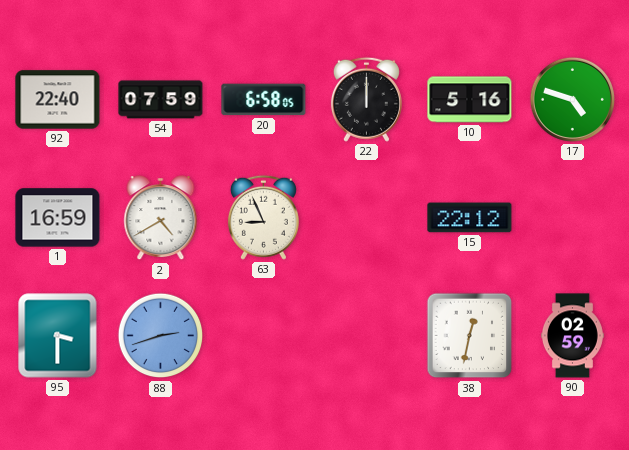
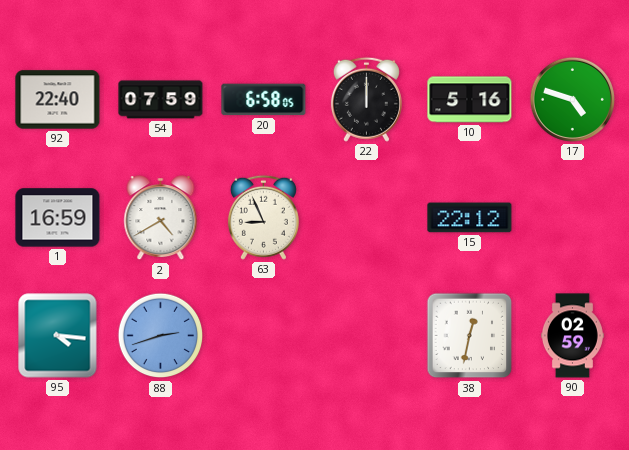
95: 3:30 -> 4:16 (58, 336)
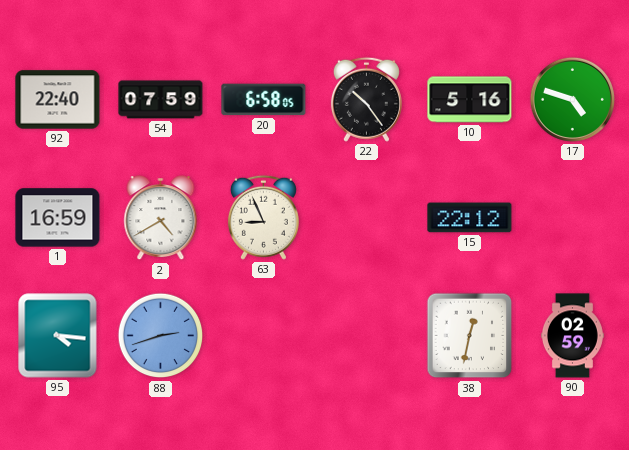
22: 12:00 -> 10:24 (366, 99)
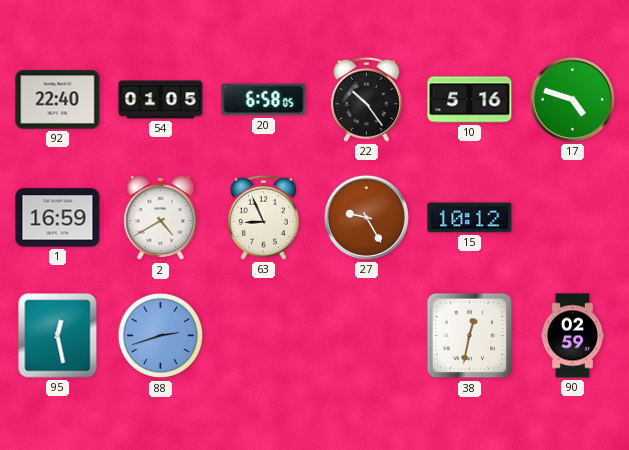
54: 07:59 -> 01:05 (161, 100)
27: none -> 9:25 (366, 217)
15: 22:12 -> 10:12 (470, 218)
95: 4:16 -> 12:28 (58, 336)
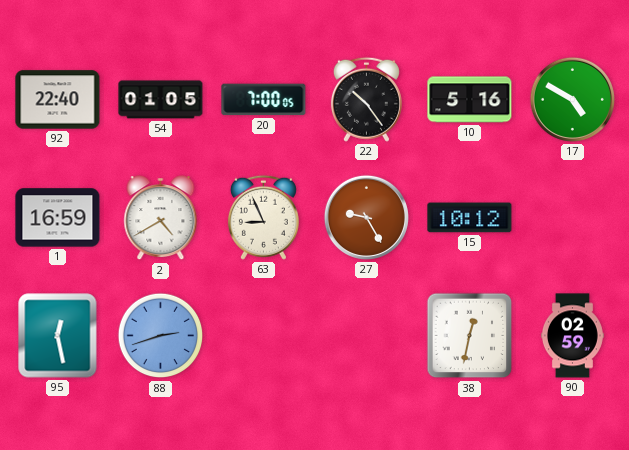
20: 6:58 -> 7:00 (264, 100)
17: 4:48 -> 4:50 (572, 99)
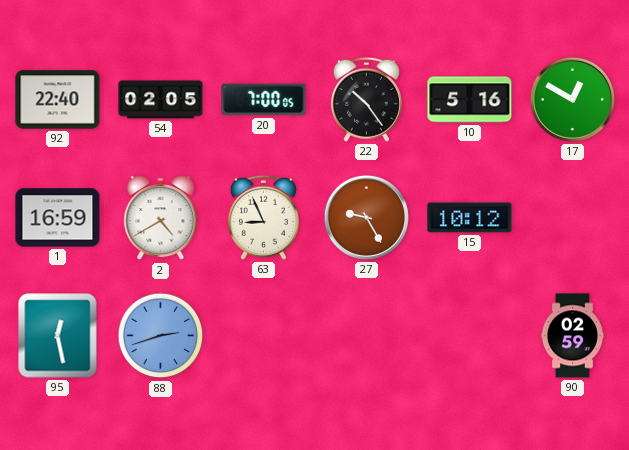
54: 01:05 -> 02:05 (161, 100)
17: 4:50 -> 12:50 (572, 99)
38: 12:32 -> none (470, 336)
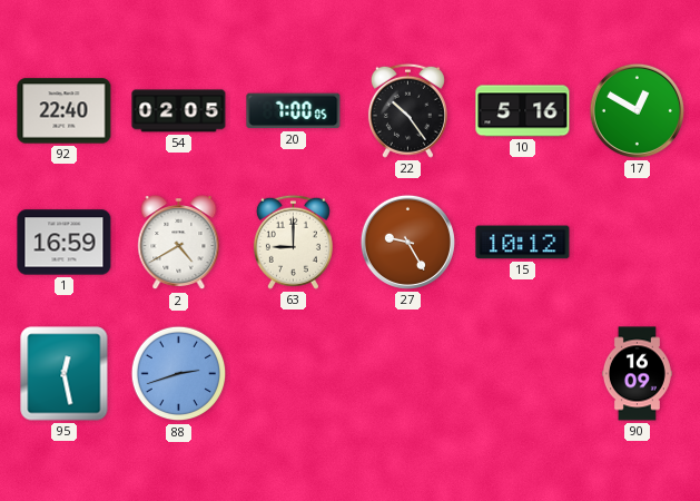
63: 8:56 -> 9:00 (293, 242)
90: 02:59 -> 16:09 (637, 374)
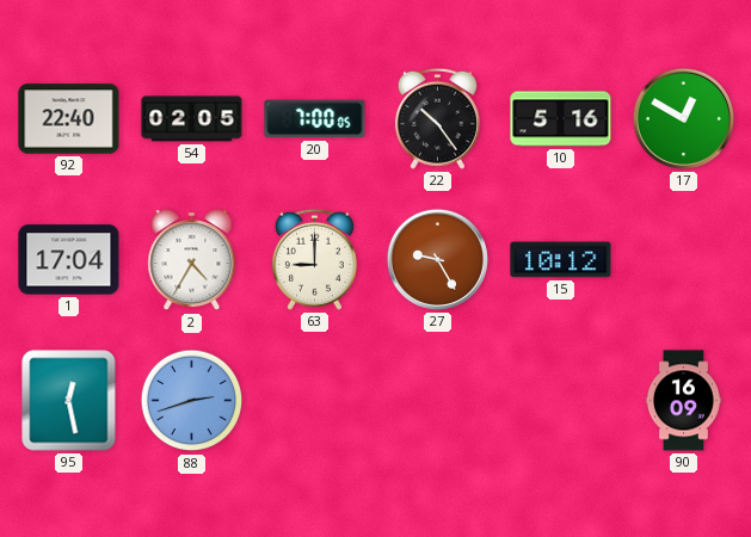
1: 16:59 -> 17:04 (69, 260)
2: 4:40 -> 4:35 (192, 260)
